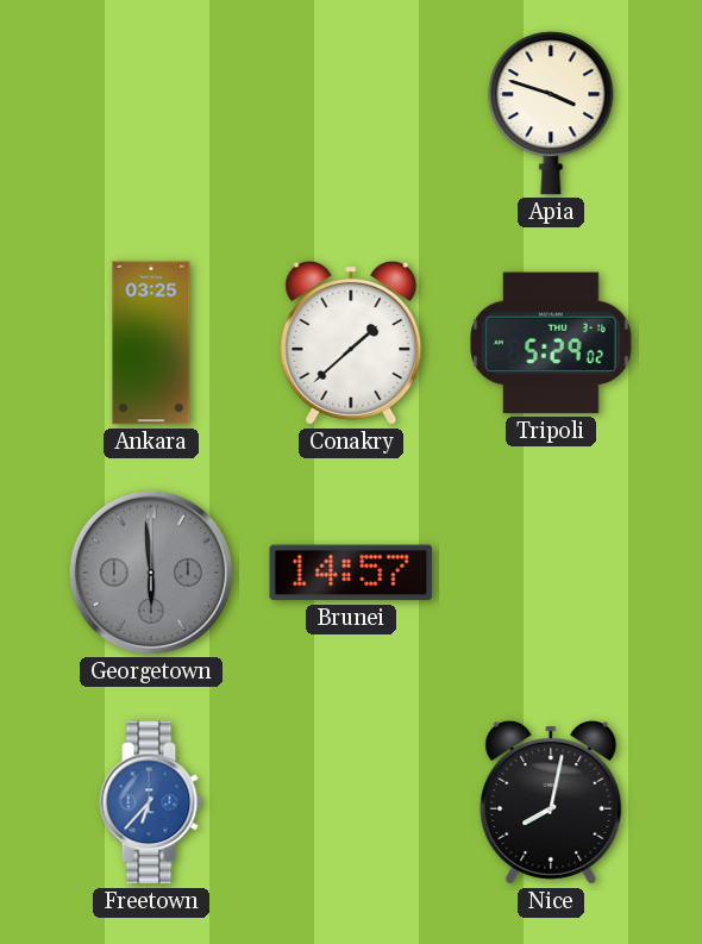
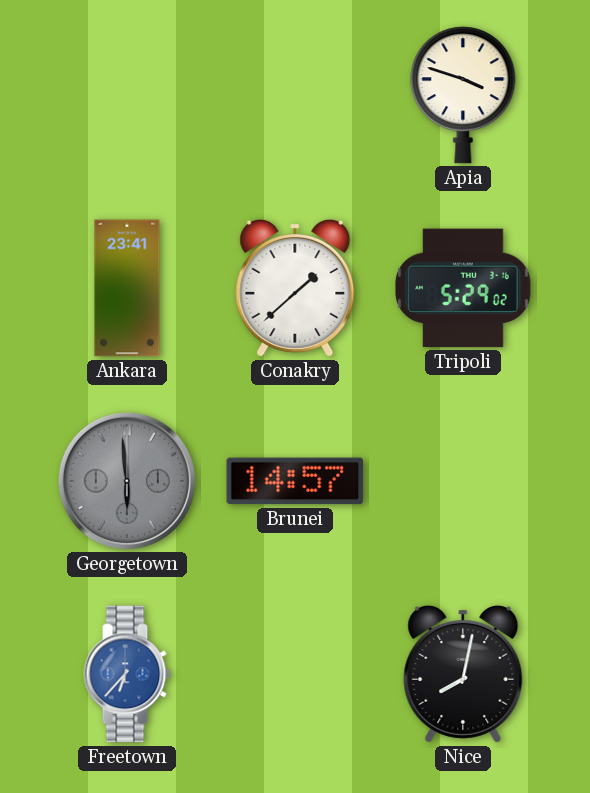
Ankara: 03:25 -> 23:41 (127, 288)
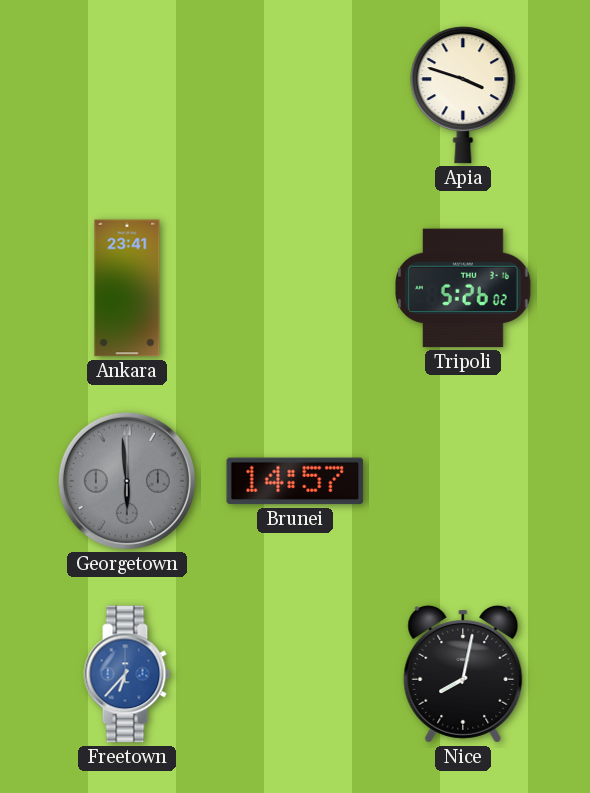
Conakry: 1:38 -> none (295, 288)
Tripoli: 5:29 -> 5:26 (463, 288)
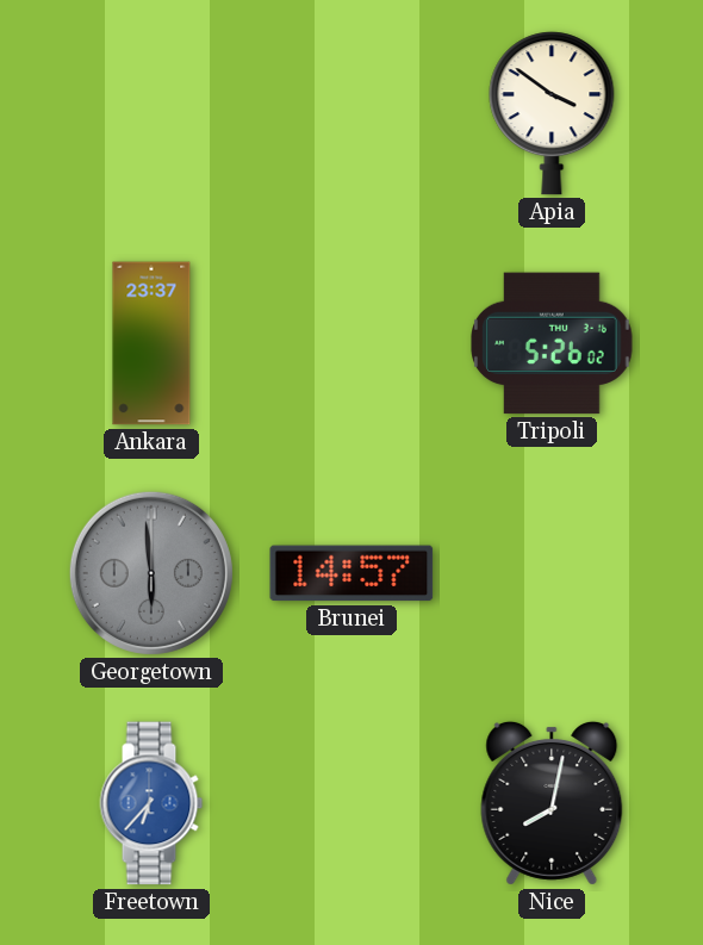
Apia: 3:48 -> 3:51 (552, 113)
Ankara: 23:41 -> 23:37 (151, 343)
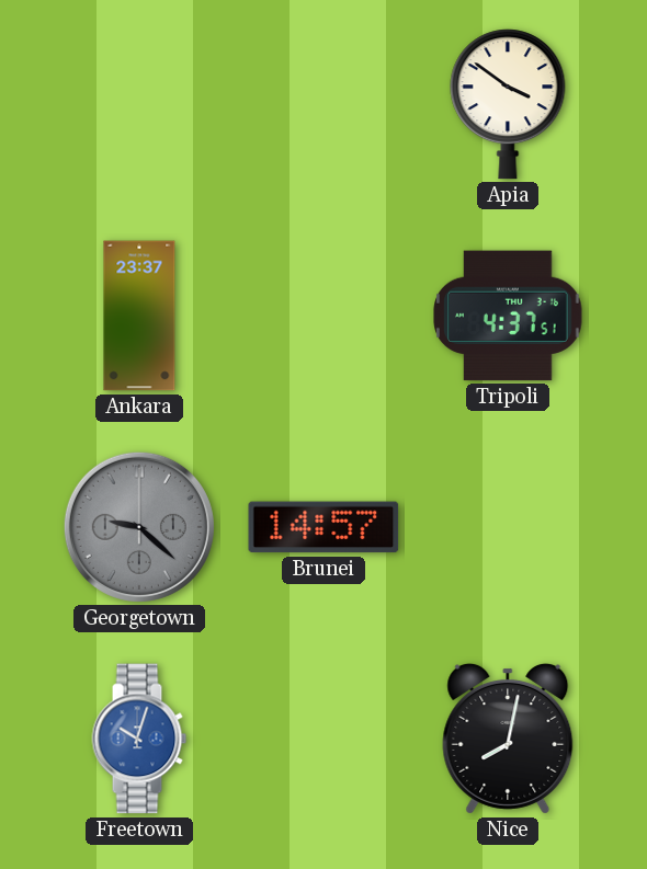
Tripoli: 5:26 -> 4:37 (508, 316)
Georgetown: 5:59 -> 9:22 (139, 527)
Freetown: 6:37 -> 10:03 (139, 739)
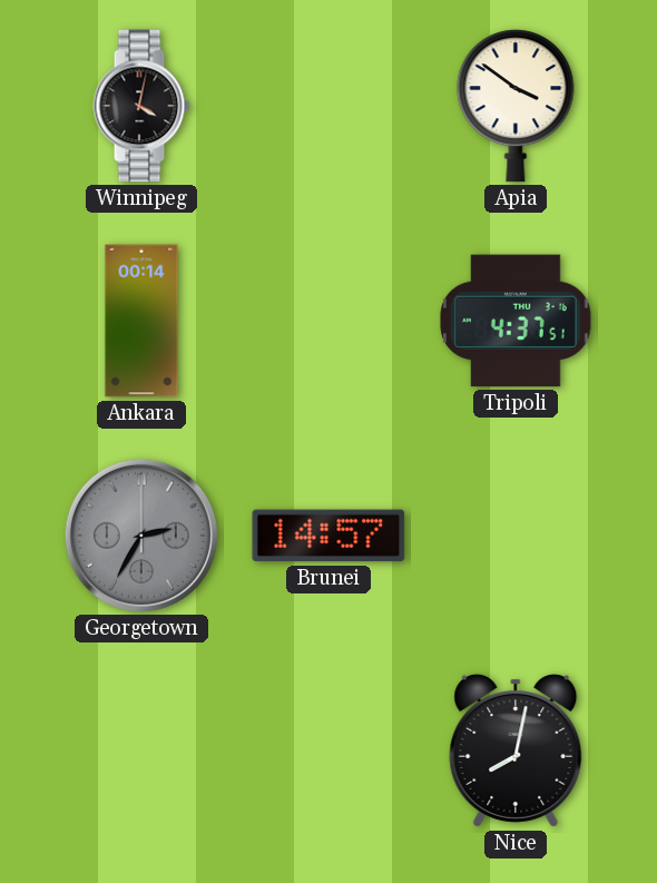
Winnipeg: none -> 4:02 (141, 106)
Ankara: 23:37 -> 00:14 (141, 321)
Georgetown: 9:22 -> 2:35 (141, 536)
Freetown: 10:03 -> none (139, 739)
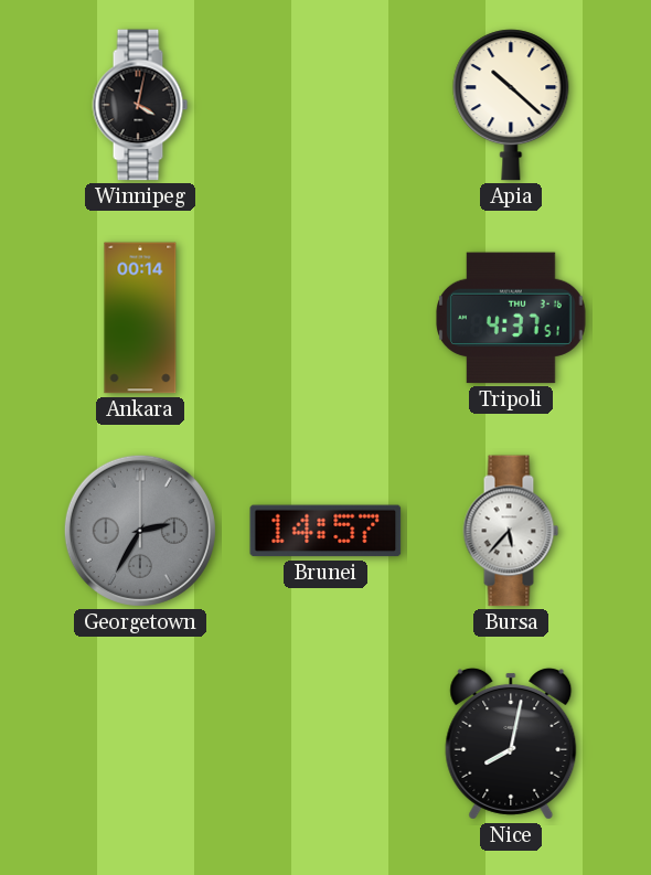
Apia: 3:51 -> 10:22 (511, 105)
Bursa: none -> 5:37 (511, 531)
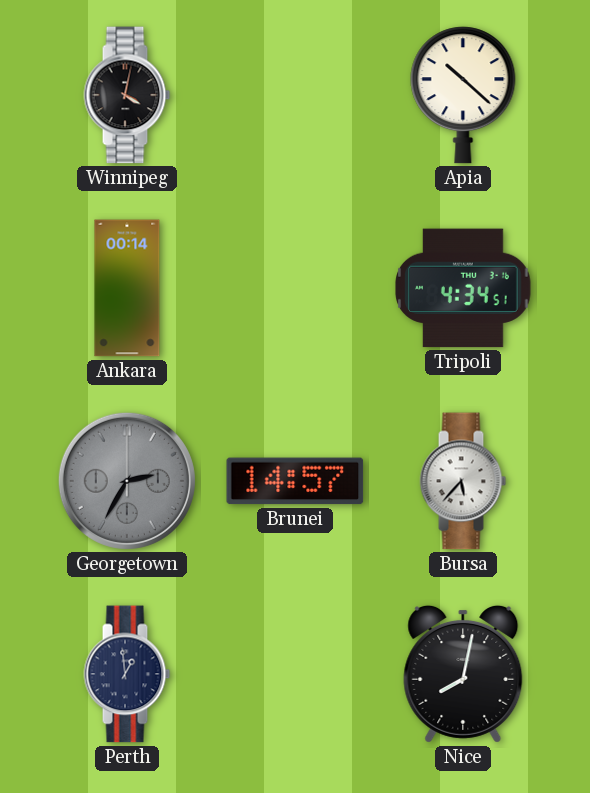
Tripoli: 4:37 -> 4:34 (463, 288)
Perth: none -> 12:59 (127, 674)
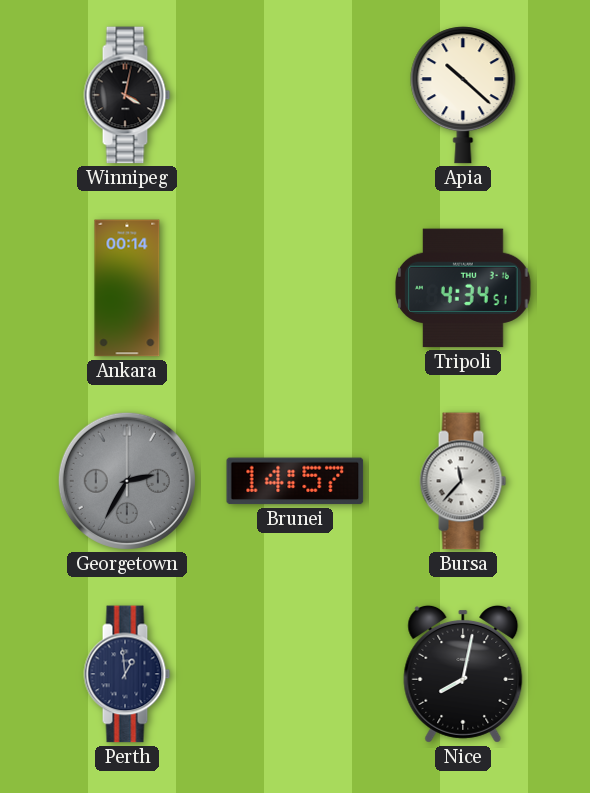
Bursa: 5:37 -> 11:37 (463, 481)
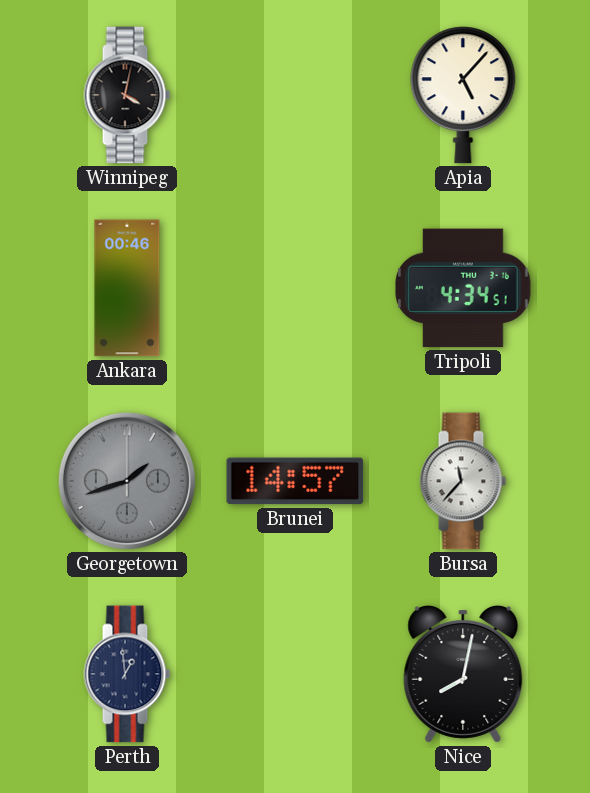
Apia: 10:22 -> 5:07 (463, 95)
Ankara: 00:14 -> 00:46 (127, 288)
Georgetown: 2:35 -> 1:42 (127, 481)
